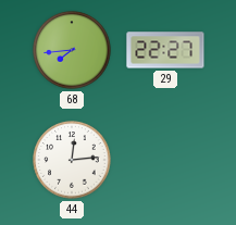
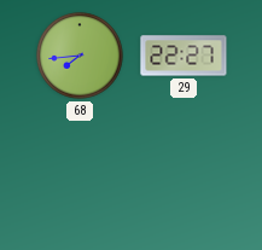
44: 12:14 -> none (72, 160)
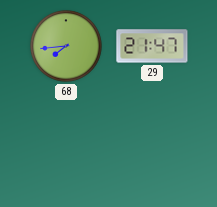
29: 22:27 -> 21:47 (152, 46)
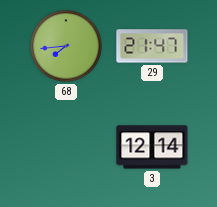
3: none -> 12:14 (152, 147)
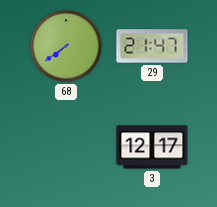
68: 7:44 -> 7:39 (66, 46)
3: 12:14 -> 12:17 (152, 147)
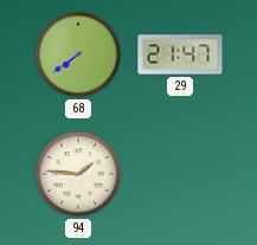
94: none -> 1:46 (78, 174)
3: 12:17 -> none (152, 147)
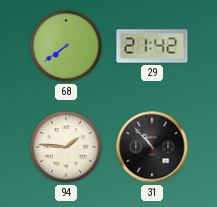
29: 21:47 -> 21:42 (152, 46)
31: none -> 10:53 (152, 147)
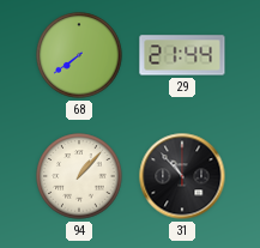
29: 21:42 -> 21:44 (182, 55)
94: 1:46 -> 1:07 (79, 176)
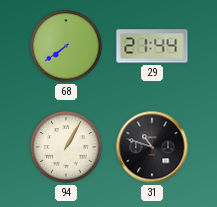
94: 1:07 -> 1:05 (66, 147)
31: 10:53 -> 10:48 (152, 147)
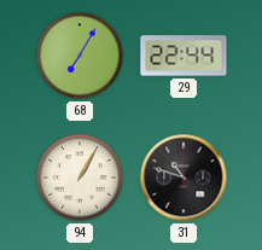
68: 7:39 -> 7:05 (80, 56)
29: 21:44 -> 22:44 (184, 56)
